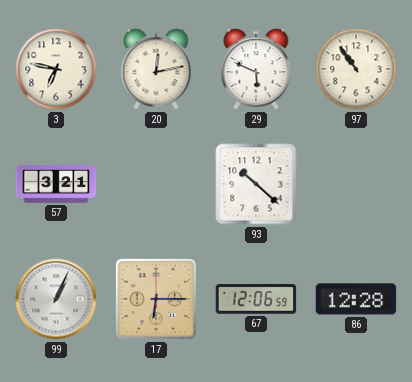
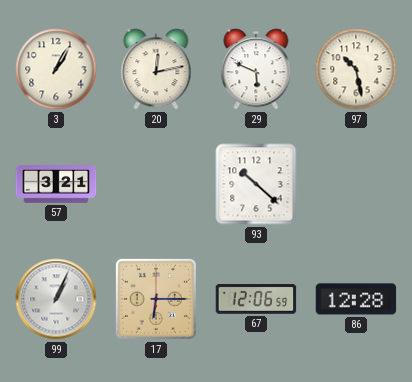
3: 6:47 -> 1:05 (56, 69)
97: 10:54 -> 10:28 (356, 69)
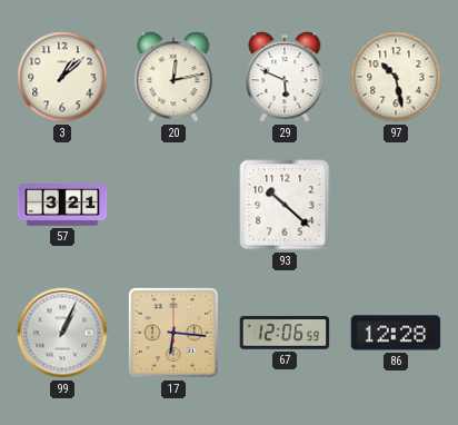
3: 1:05 -> 1:08 (62, 77)
17: 6:15 -> 6:16 (173, 333)
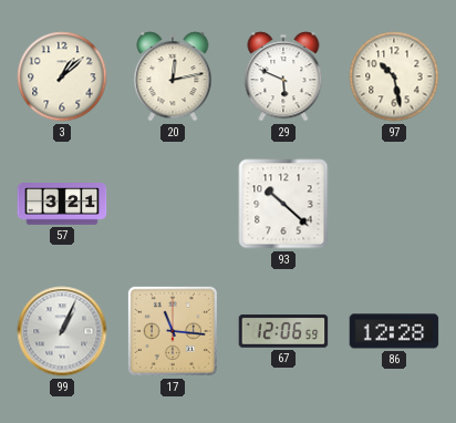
17: 6:16 -> 11:16 (173, 331)
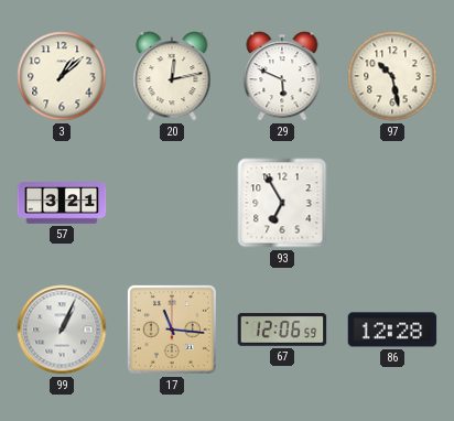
93: 10:22 -> 6:55 (282, 203)
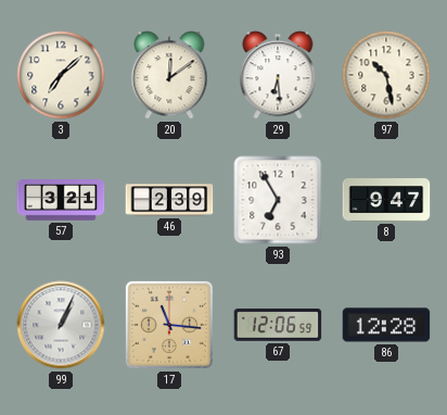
3: 1:08 -> 7:08 (61, 75)
20: 12:13 -> 12:09 (169, 75)
29: 5:49 -> 6:29 (278, 75)
46: none -> 2:39 (169, 200)
8: none -> 9:47 (386, 200)
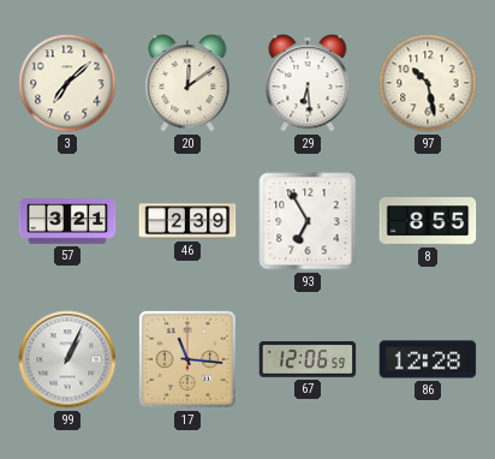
8: 9:47 -> 8:55 (428, 221)
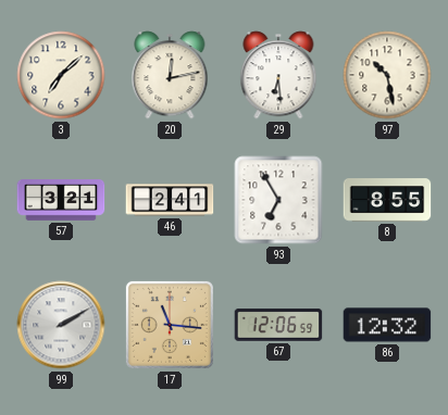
20: 12:09 -> 12:13 (170, 75)
46: 2:39 -> 2:41 (170, 200)
99: 1:04 -> 2:10 (61, 325)
86: 12:28 -> 12:32 (387, 325)
